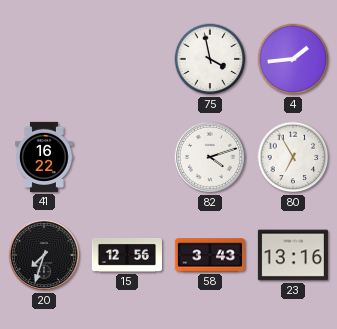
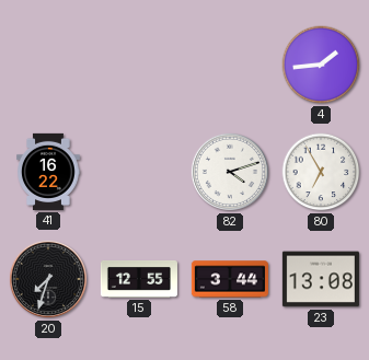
75: 3:58 -> none (210, 59)
15: 12:56 -> 12:55 (139, 279)
58: 3:43 -> 3:44 (230, 279)
23: 13:16 -> 13:08 (321, 279)
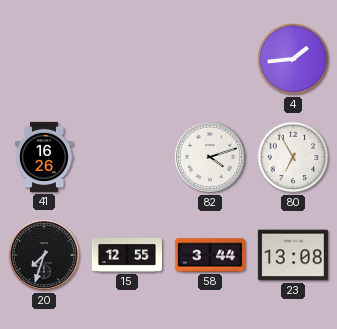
41: 16:22 -> 16:26 (45, 157)
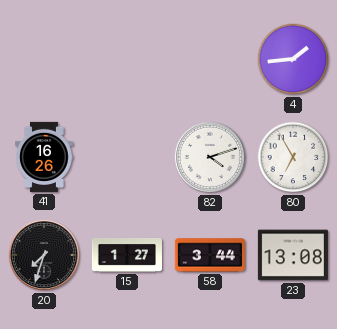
15: 12:55 -> 1:27 (127, 255)
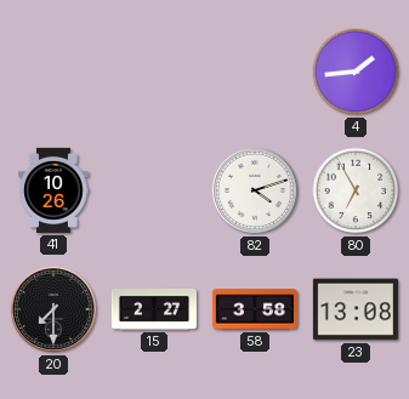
41: 16:26 -> 10:26 (55, 190)
20: 7:33 -> 7:30 (53, 309)
15: 1:27 -> 2:27 (154, 309)
58: 3:44 -> 3:58 (255, 309)
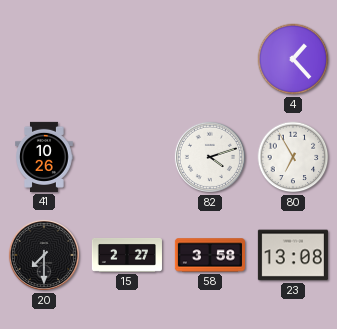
4: 1:44 -> 1:23 (293, 59)
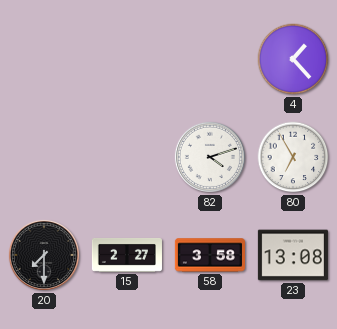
41: 10:26 -> none (45, 157)
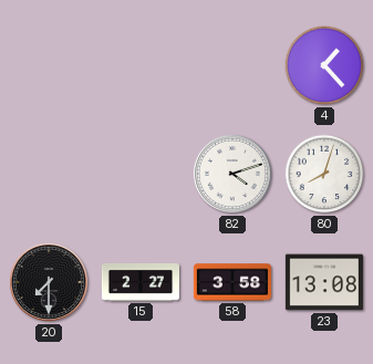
80: 6:55 -> 8:03 (324, 174)
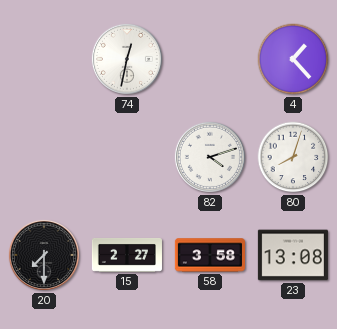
74: none -> 12:32 (127, 59)
